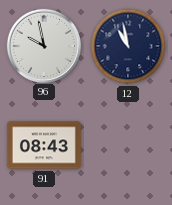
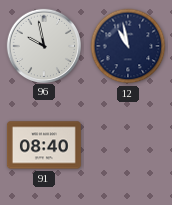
91: 08:43 -> 08:40 (44, 145)
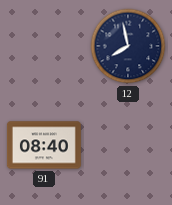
96: 9:58 -> none (43, 45)
12: 10:58 -> 7:58 (128, 46)
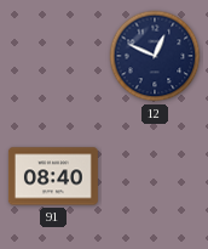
12: 7:58 -> 12:49 (155, 56)
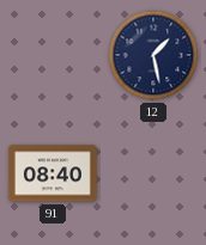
12: 12:49 -> 1:28 (153, 55)
